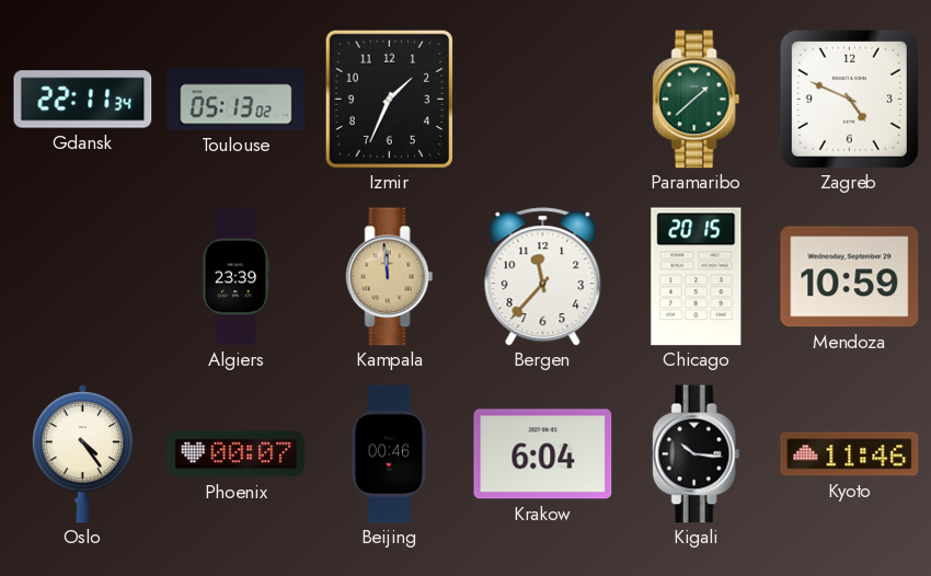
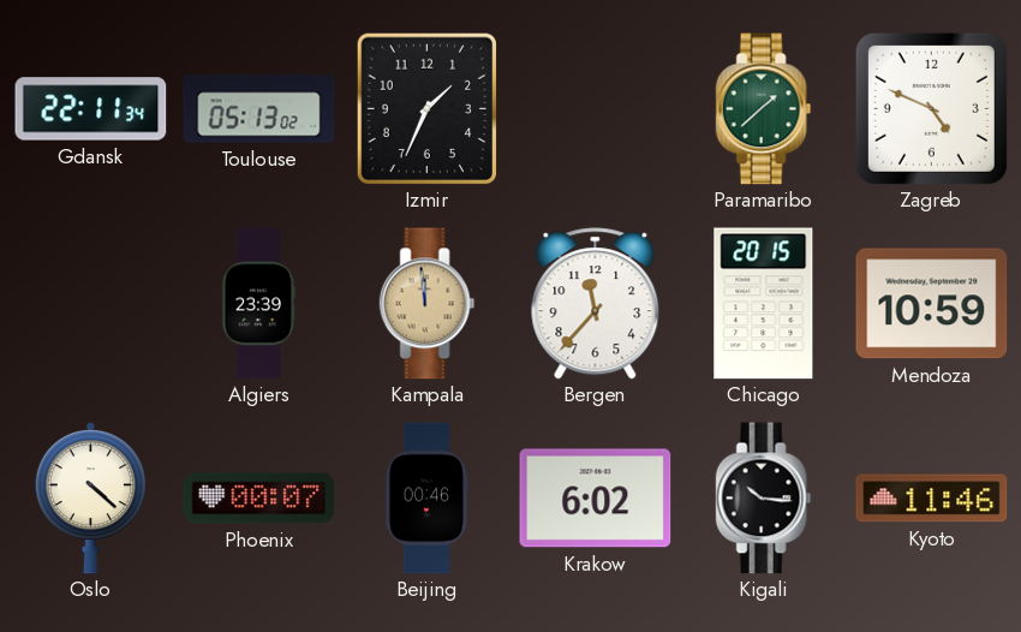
Oslo: 4:24 -> 4:22 (90, 499)
Krakow: 6:04 -> 6:02 (596, 499)
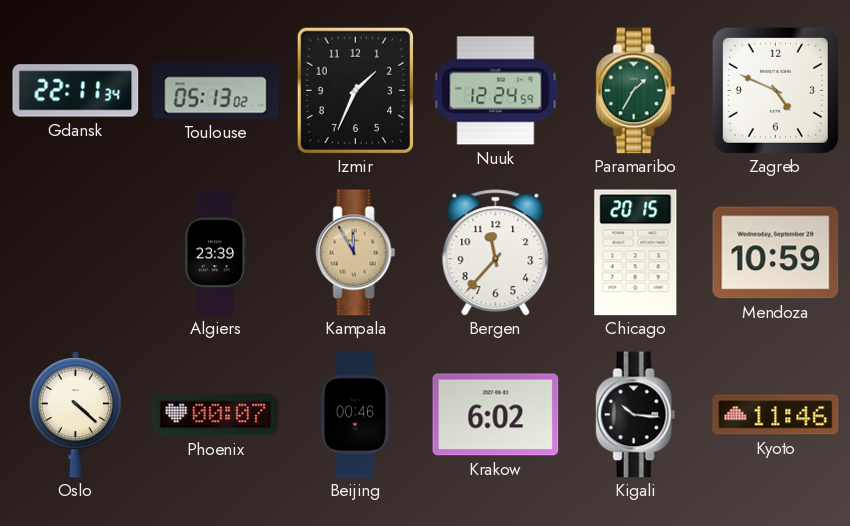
Nuuk: none -> 12:24 (496, 91)
Paramaribo: 1:38 -> 1:35 (636, 91)
Kampala: 11:59 -> 11:55 (356, 253)
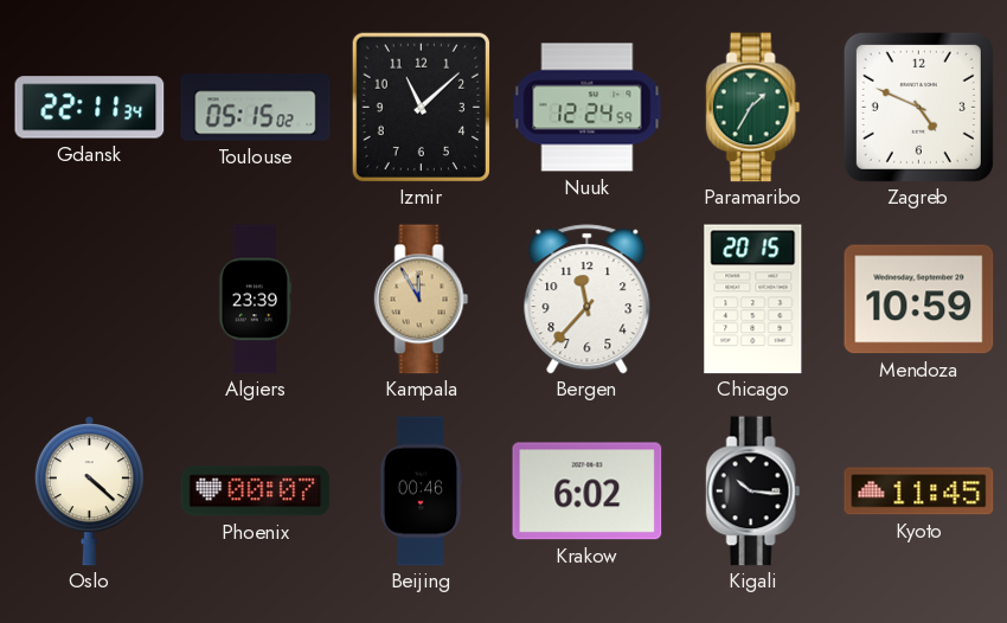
Toulouse: 05:13 -> 05:15 (256, 108)
Izmir: 1:34 -> 11:08 (421, 107)
Kyoto: 11:46 -> 11:45 (919, 492)
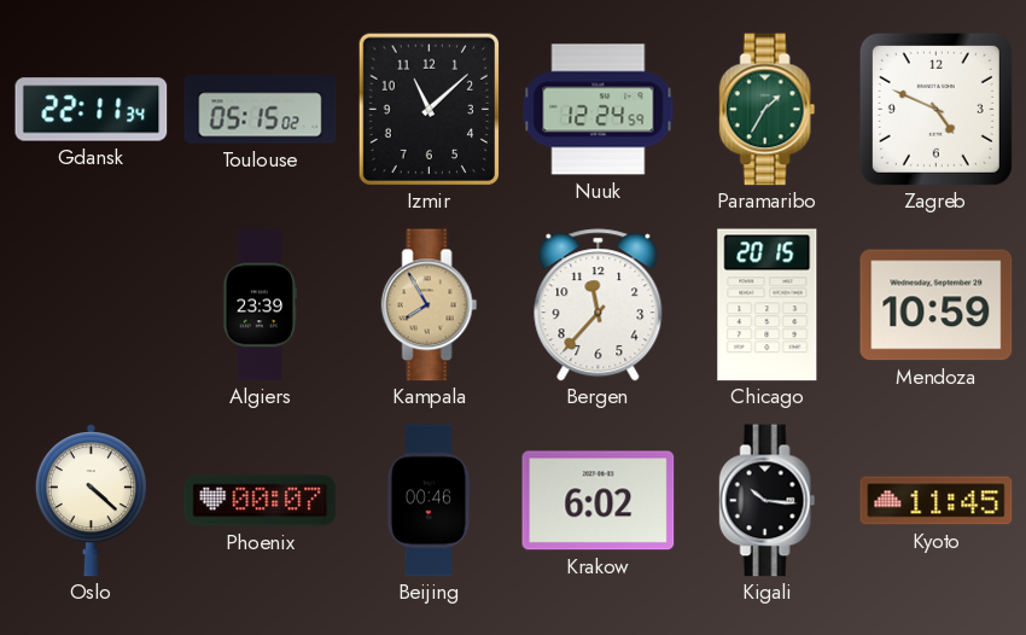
Kampala: 11:55 -> 7:55 (430, 305)
